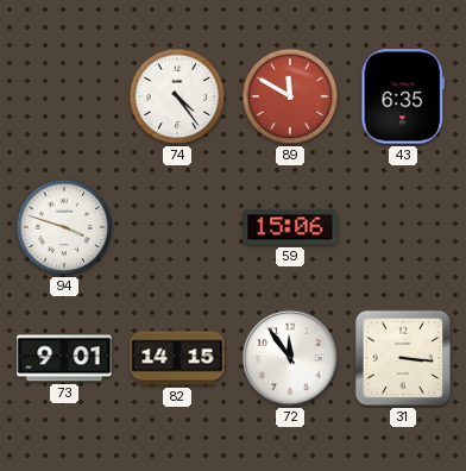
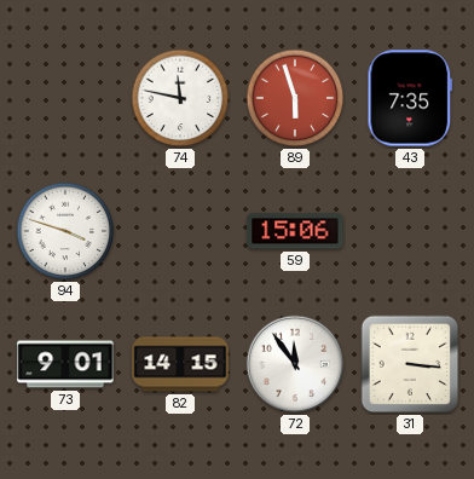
74: 4:24 -> 11:47 (180, 98)
89: 11:50 -> 5:57 (295, 98)
43: 6:35 -> 7:35 (410, 98)
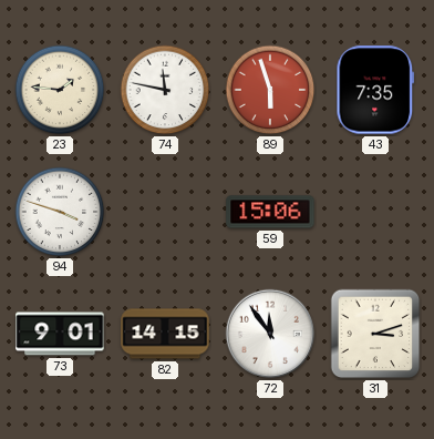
23: none -> 1:46 (60, 90)
31: 3:16 -> 3:12 (375, 334)
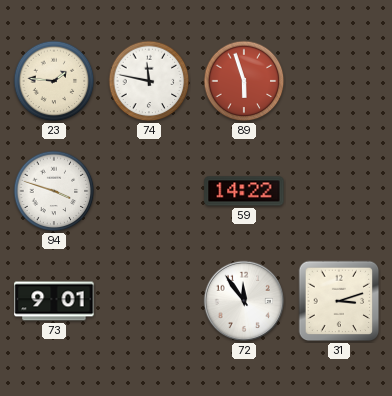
43: 7:35 -> none (375, 90)
59: 15:06 -> 14:22 (244, 191)
82: 14:15 -> none (165, 334)
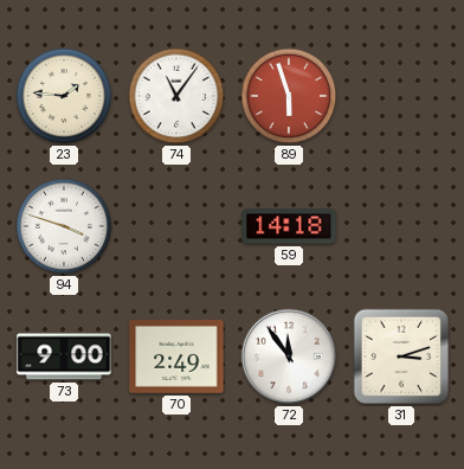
74: 11:47 -> 11:06 (176, 96)
59: 14:22 -> 14:18 (289, 226)
73: 9:01 -> 9:00 (64, 356)
70: none -> 2:49 (176, 358)
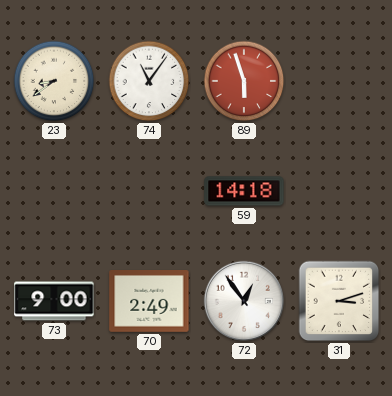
23: 1:46 -> 8:39 (54, 81)
94: 3:48 -> none (64, 226)
72: 11:54 -> 12:54 (244, 301)
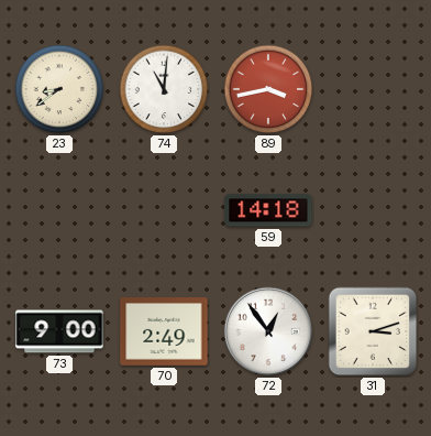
74: 11:06 -> 11:01 (164, 89)
89: 5:57 -> 3:43 (268, 89)
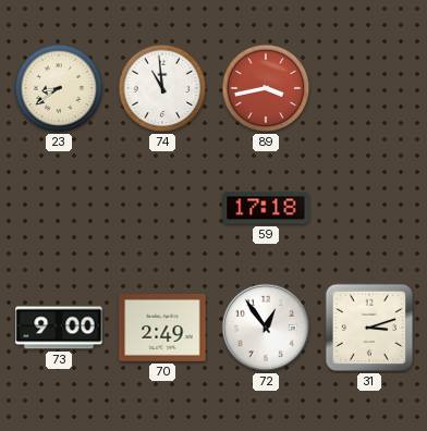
74: 11:01 -> 10:59 (162, 88)
59: 14:18 -> 17:18 (266, 208)
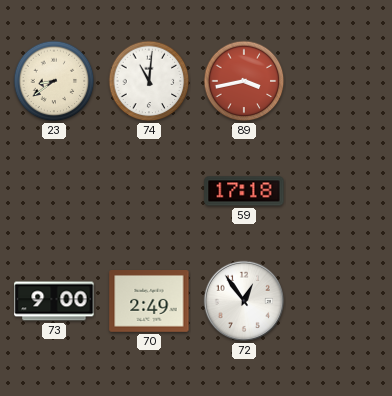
74: 10:59 -> 11:01 (149, 81)
31: 3:12 -> none (369, 328)
